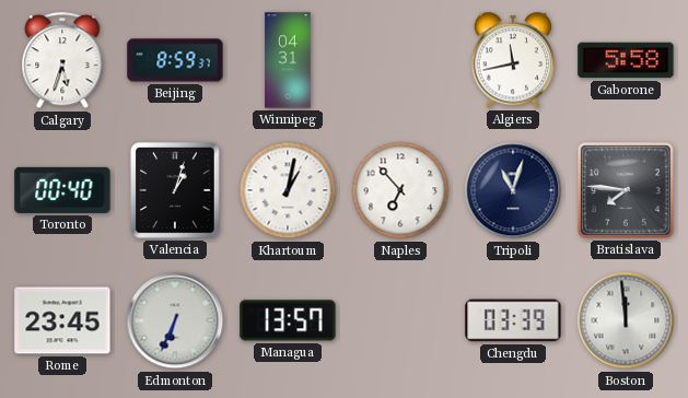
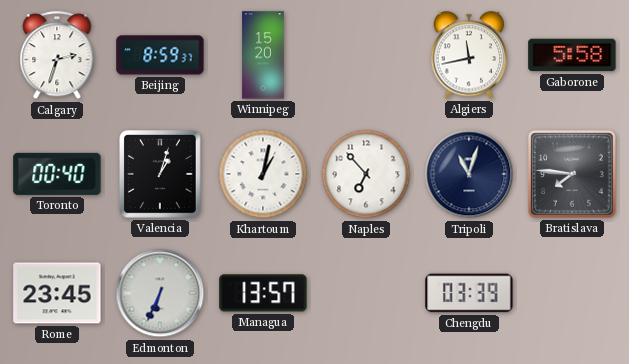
Calgary: 5:33 -> 2:33 (57, 56)
Winnipeg: 04:31 -> 15:20 (263, 55)
Boston: 11:59 -> none (626, 320)
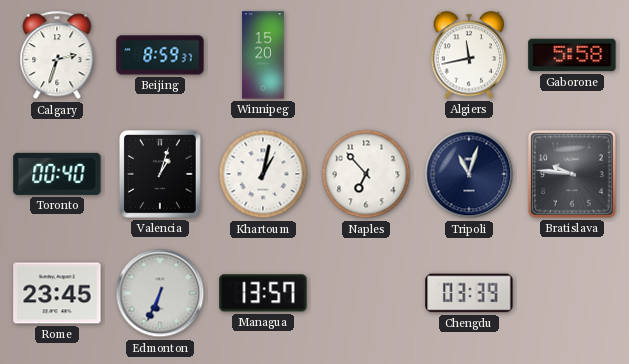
Bratislava: 7:46 -> 9:46 (573, 175)
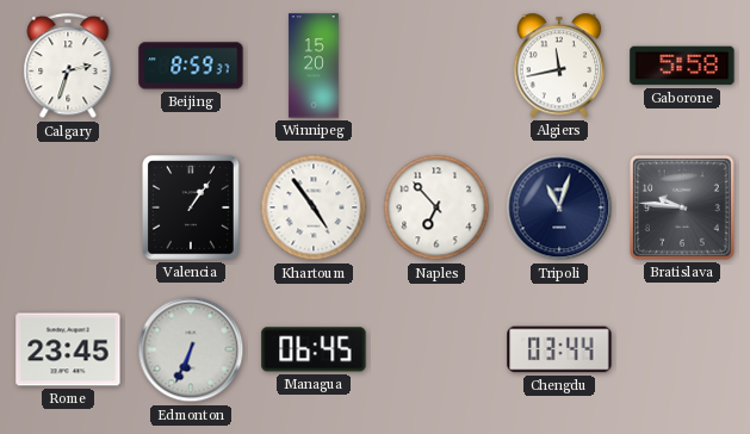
Toronto: 00:40 -> none (57, 174)
Valencia: 1:03 -> 1:06 (192, 207)
Khartoum: 1:02 -> 4:54 (314, 207)
Managua: 13:57 -> 06:45 (314, 349)
Chengdu: 03:39 -> 03:44 (559, 349)
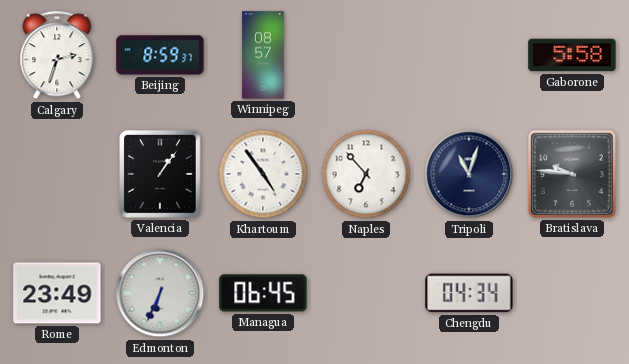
Winnipeg: 15:20 -> 08:57 (263, 55)
Algiers: 11:43 -> none (559, 66)
Rome: 23:45 -> 23:49 (57, 293)
Chengdu: 03:44 -> 04:34 (469, 293)
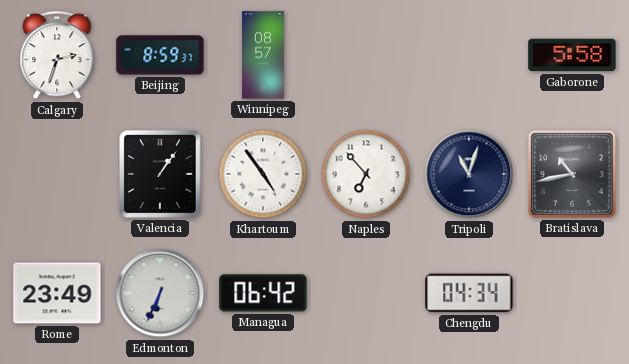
Bratislava: 9:46 -> 10:43 (573, 175)
Managua: 06:45 -> 06:42 (263, 293)
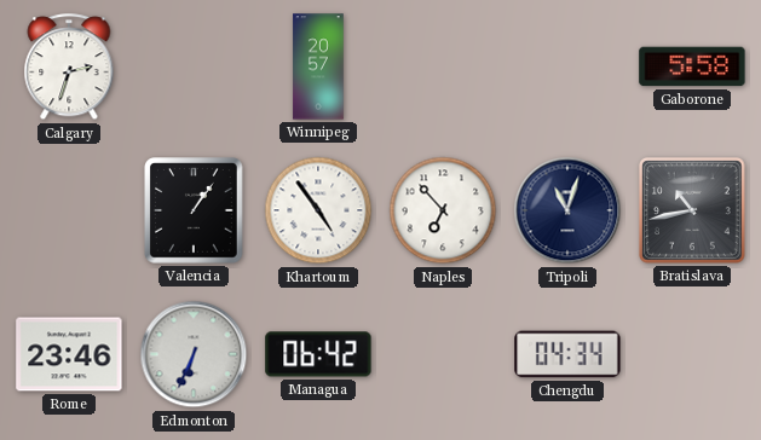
Beijing: 8:59 -> none (160, 55)
Winnipeg: 08:57 -> 20:57 (318, 66)
Rome: 23:49 -> 23:46 (69, 354)
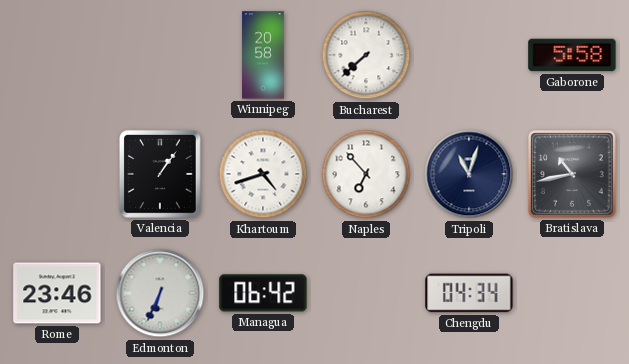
Calgary: 2:33 -> none (69, 68)
Winnipeg: 20:57 -> 20:58 (263, 55)
Bucharest: none -> 7:38 (366, 55)
Khartoum: 4:54 -> 4:42 (263, 174)
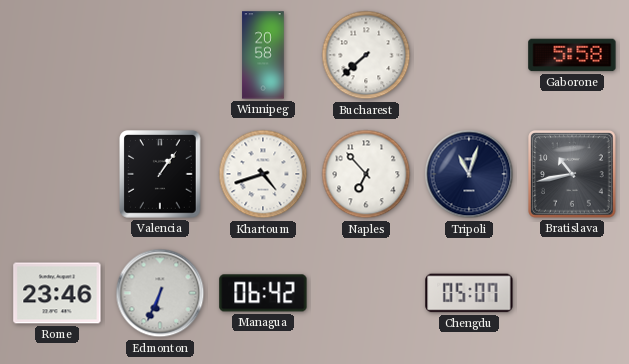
Chengdu: 04:34 -> 05:07 (469, 293)
